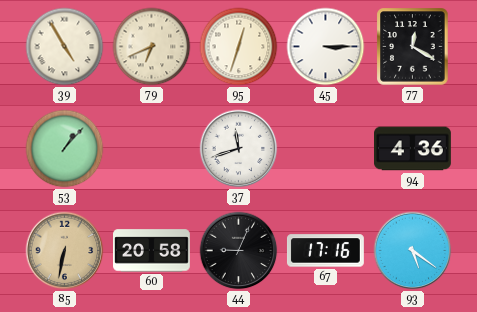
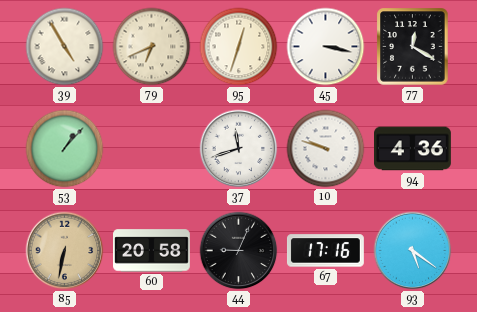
45: 3:15 -> 3:17 (326, 47)
10: none -> 9:48 (326, 149)
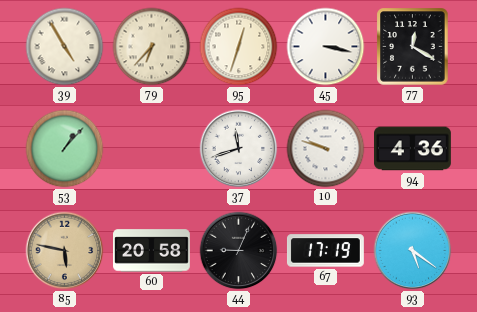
79: 6:41 -> 6:37 (152, 47)
85: 6:32 -> 5:47 (65, 251)
67: 17:16 -> 17:19 (325, 251)
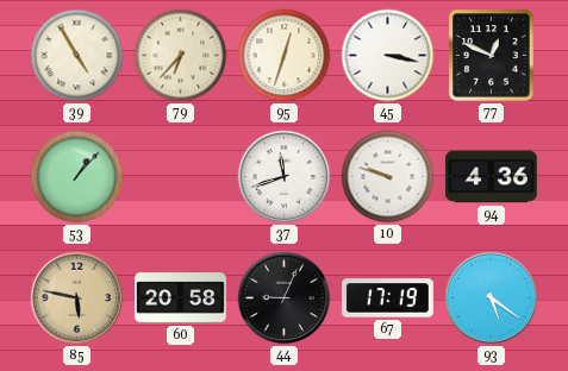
77: 12:20 -> 12:49 (492, 56)
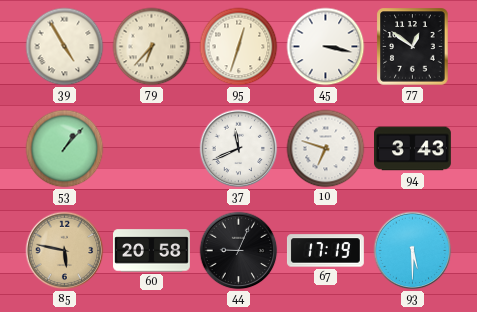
77: 12:49 -> 12:51 (413, 47)
37: 11:42 -> 11:41 (239, 149)
10: 9:48 -> 6:48 (326, 149)
94: 4:36 -> 3:43 (413, 149)
93: 5:21 -> 5:30 (413, 251)
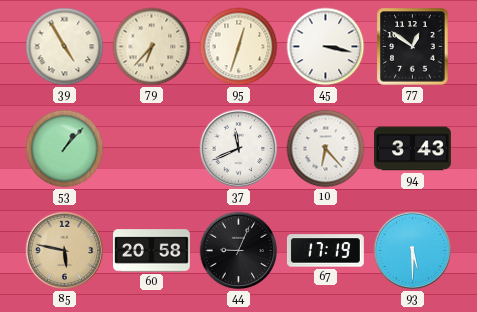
10: 6:48 -> 6:23 (326, 149)
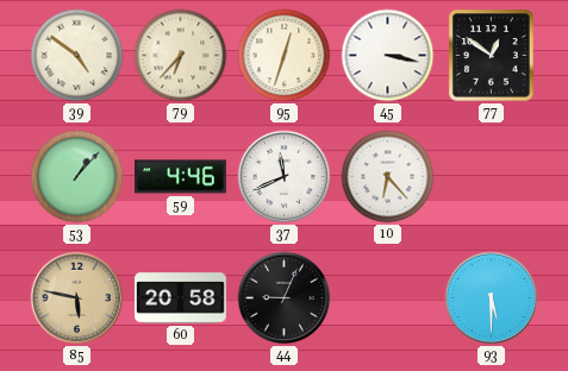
39: 4:55 -> 4:51 (77, 56)
59: none -> 4:46 (180, 177)
94: 3:43 -> none (413, 149)
67: 17:19 -> none (325, 251)
